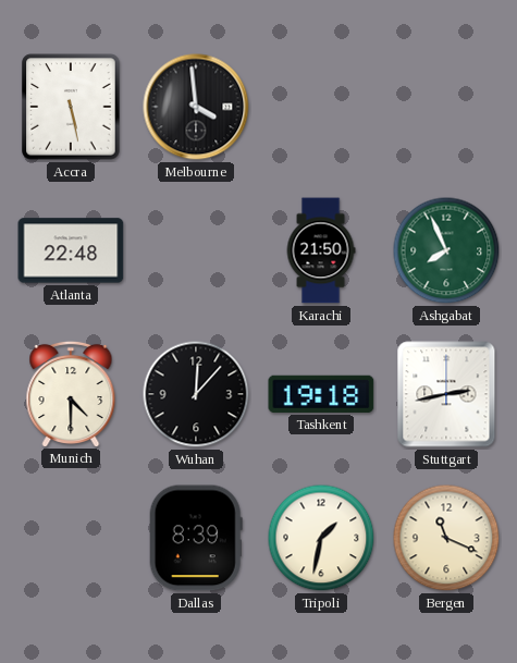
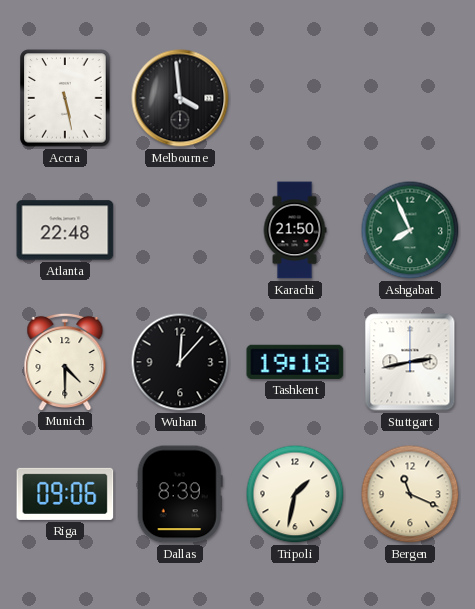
Riga: none -> 09:06 (65, 494)
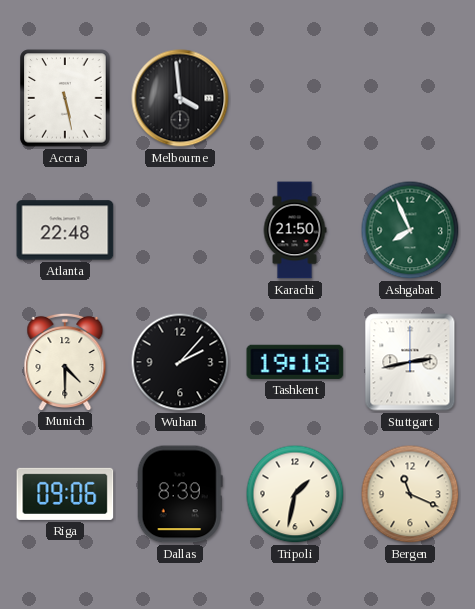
Wuhan: 12:07 -> 2:07 (180, 362)
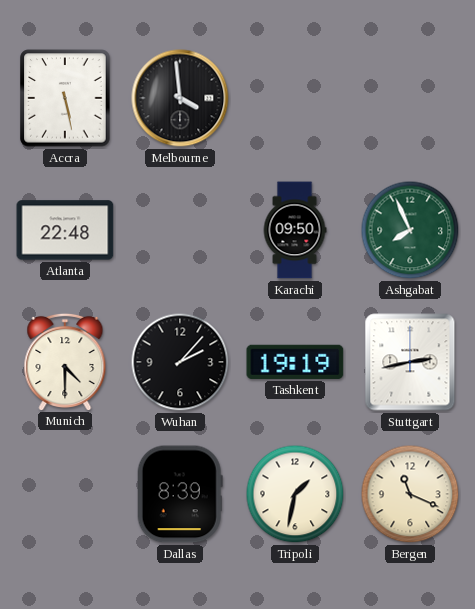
Karachi: 21:50 -> 09:50 (295, 230)
Tashkent: 19:18 -> 19:19 (295, 362)
Riga: 09:06 -> none (65, 494)
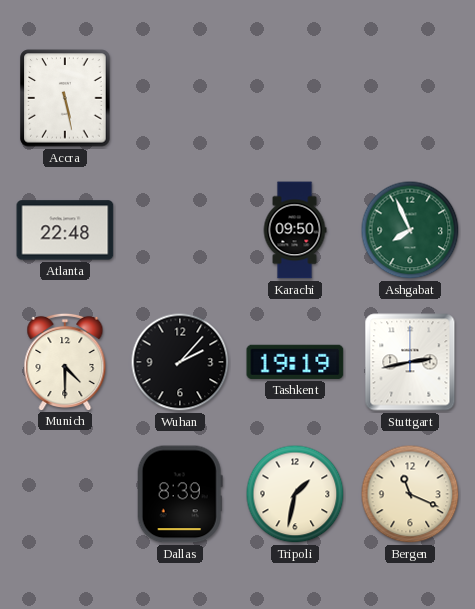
Melbourne: 3:59 -> none (180, 98)
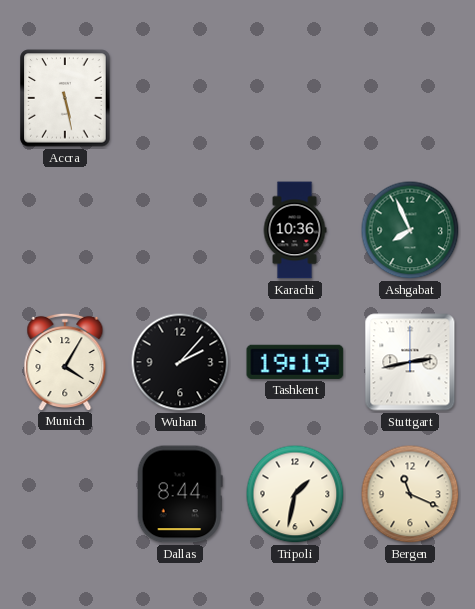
Atlanta: 22:48 -> none (65, 230)
Karachi: 09:50 -> 10:36 (295, 230)
Munich: 4:30 -> 4:05 (65, 361)
Dallas: 8:39 -> 8:44 (180, 494)
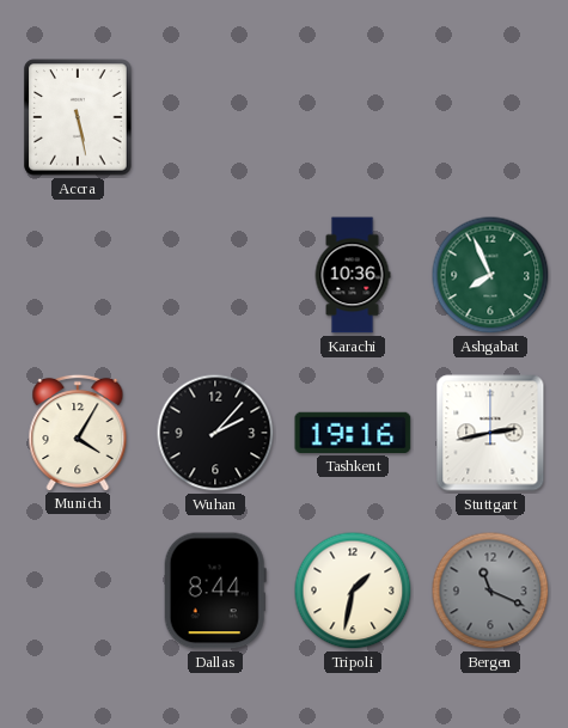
Tashkent: 19:19 -> 19:16 (353, 433)
Bergen dial: cream -> grey (490, 591)
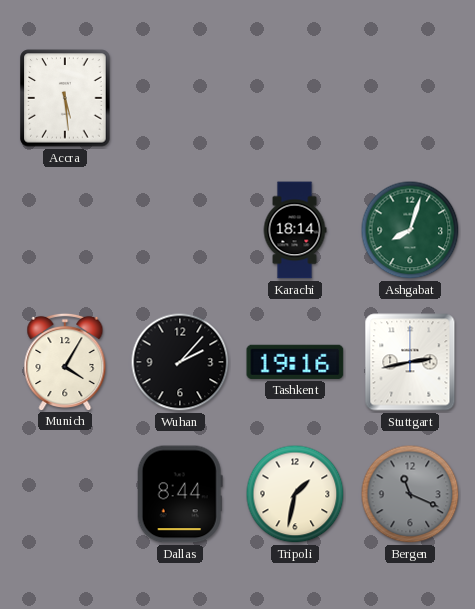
Accra: 5:28 -> 5:29 (65, 98)
Karachi: 10:36 -> 18:14 (295, 230)
Ashgabat: 7:56 -> 8:03 (410, 230)
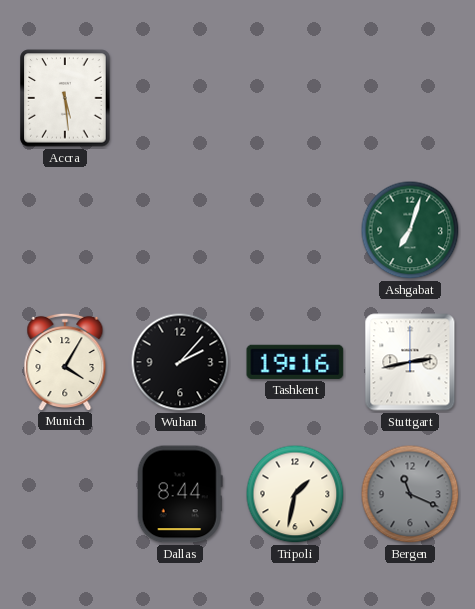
Karachi: 18:14 -> none (295, 230)
Ashgabat: 8:03 -> 7:03 (410, 230)
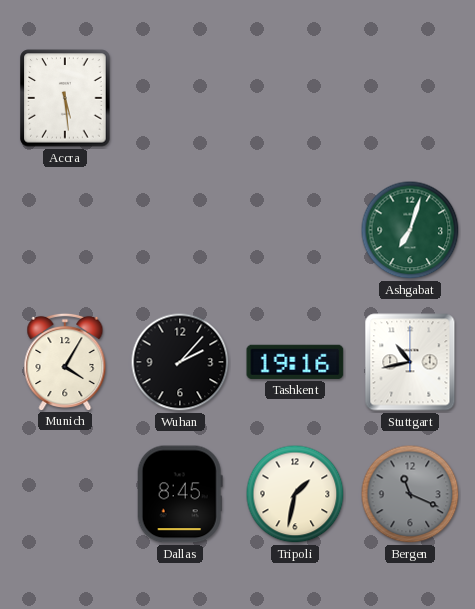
Stuttgart: 2:43 -> 10:43 (410, 362)
Dallas: 8:44 -> 8:45 (180, 494)
